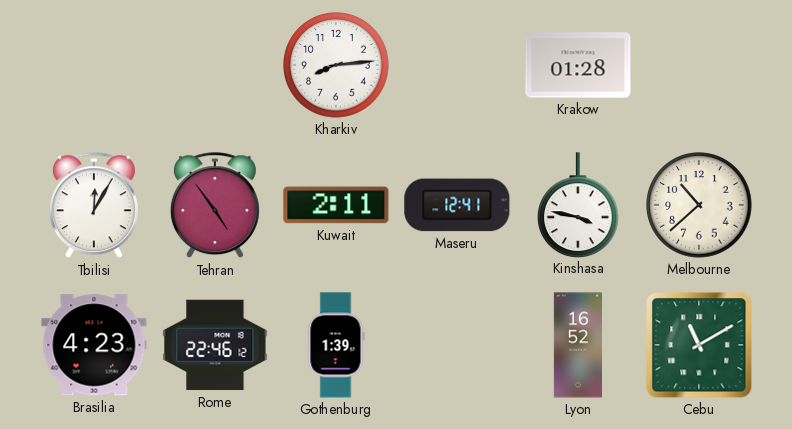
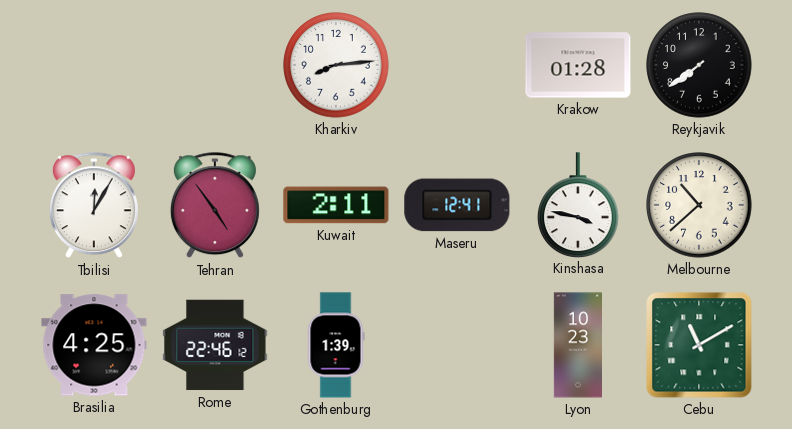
Reykjavik: none -> 7:39 (699, 65)
Brasilia: 4:23 -> 4:25 (94, 345)
Lyon: 16:52 -> 10:23 (577, 345)
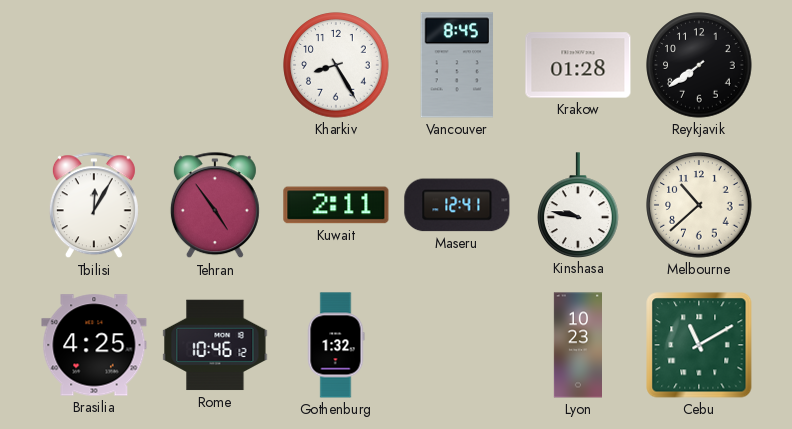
Kharkiv: 8:14 -> 8:25 (336, 65)
Vancouver: none -> 8:45 (457, 65)
Kinshasa: 3:47 -> 9:47 (578, 205)
Rome: 22:46 -> 10:46 (215, 345)
Gothenburg: 1:39 -> 1:32 (336, 345)
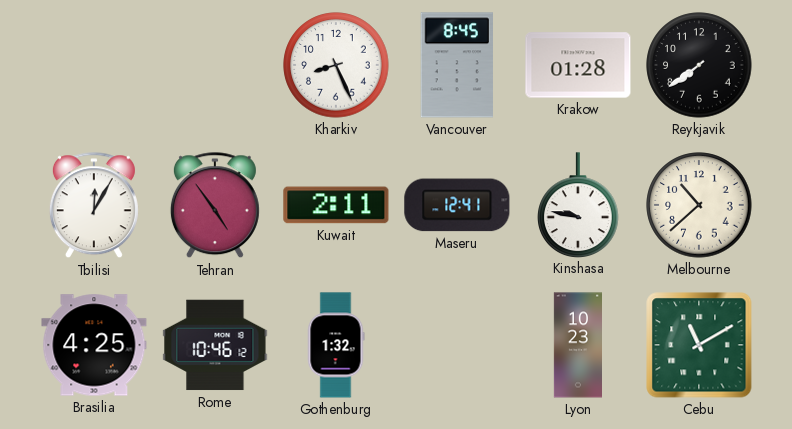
Kharkiv: 8:25 -> 8:26 (336, 65)
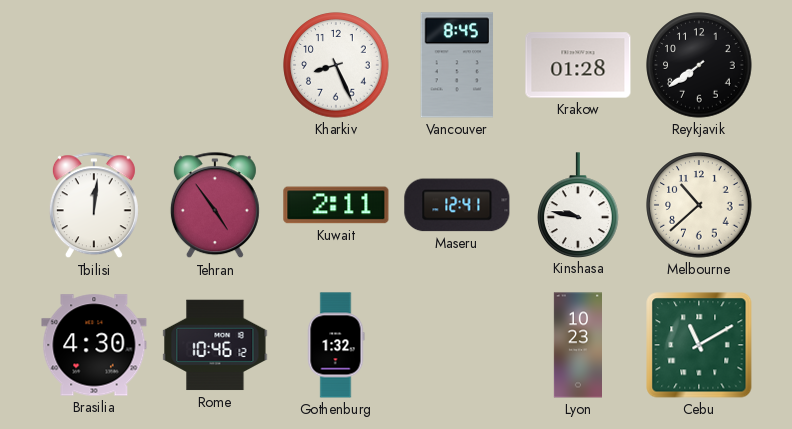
Tbilisi: 12:05 -> 12:01 (94, 206)
Brasilia: 4:25 -> 4:30 (94, 345)
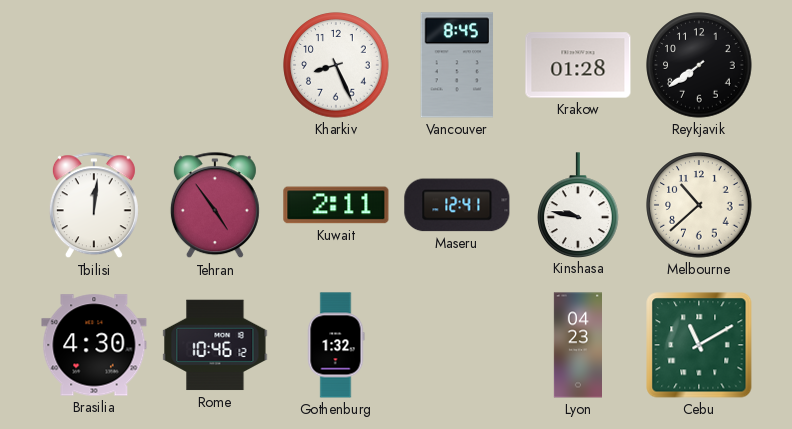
Lyon: 10:23 -> 04:23 (577, 345)
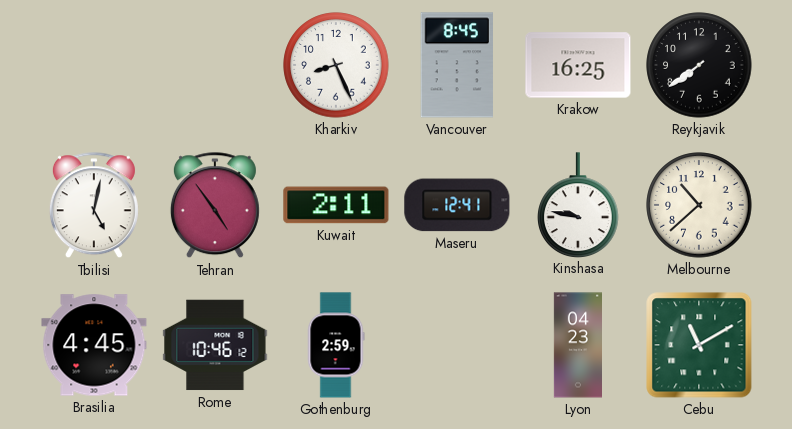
Krakow: 01:28 -> 16:25 (578, 65)
Tbilisi: 12:01 -> 5:02 (94, 206)
Brasilia: 4:30 -> 4:45 (94, 345)
Gothenburg: 1:32 -> 2:59 (336, 345)
